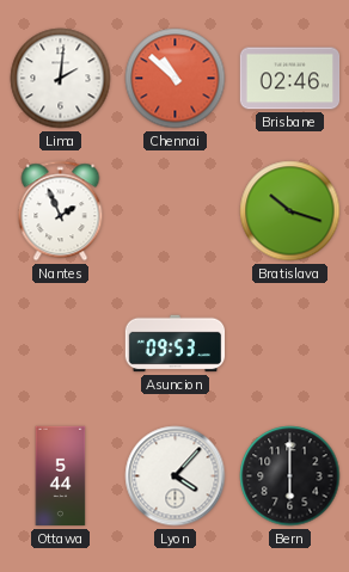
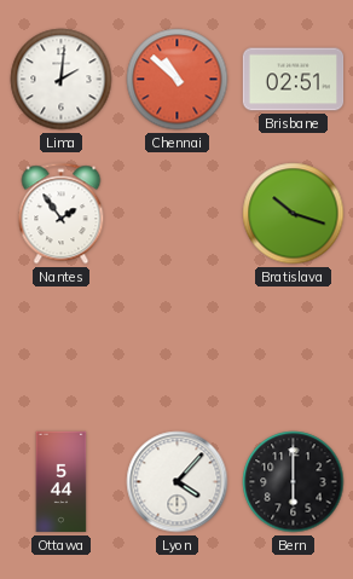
Brisbane: 02:46 -> 02:51 (294, 80)
Nantes: 1:56 -> 1:54 (62, 214)
Asuncion: 09:53 -> none (176, 344)
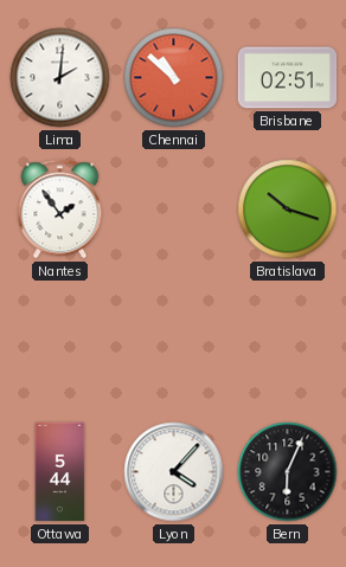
Bern: 6:00 -> 6:04 (288, 472)
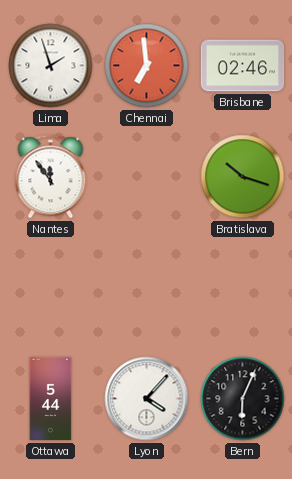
Lima: 2:01 -> 1:57 (51, 66)
Chennai: 10:52 -> 6:59 (147, 66)
Brisbane: 02:51 -> 02:46 (243, 66)
Nantes: 1:54 -> 11:54 (51, 177)
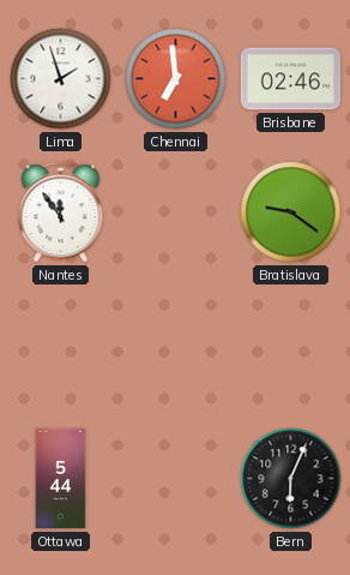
Bratislava: 10:18 -> 9:21 (291, 212)
Lyon: 4:07 -> none (147, 399)
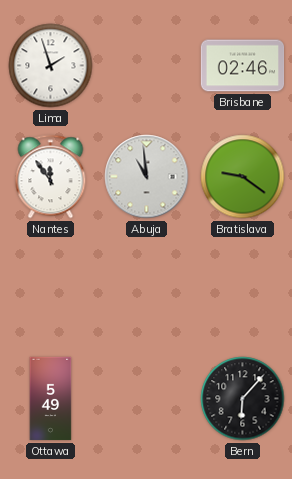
Chennai: 6:59 -> none (176, 79)
Abuja: none -> 10:59 (147, 177)
Ottawa: 5:44 -> 5:49 (51, 399)
Bern: 6:04 -> 6:07 (243, 399)
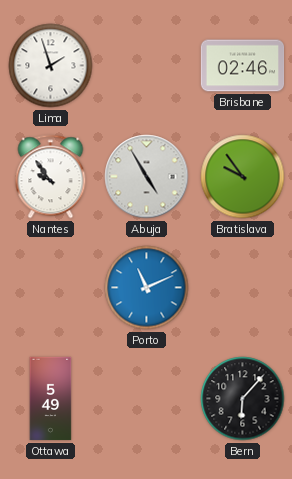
Nantes: 11:54 -> 9:54 (51, 177)
Abuja: 10:59 -> 4:55 (147, 177)
Bratislava: 9:21 -> 9:54 (243, 177)
Porto: none -> 11:11 (147, 288)
